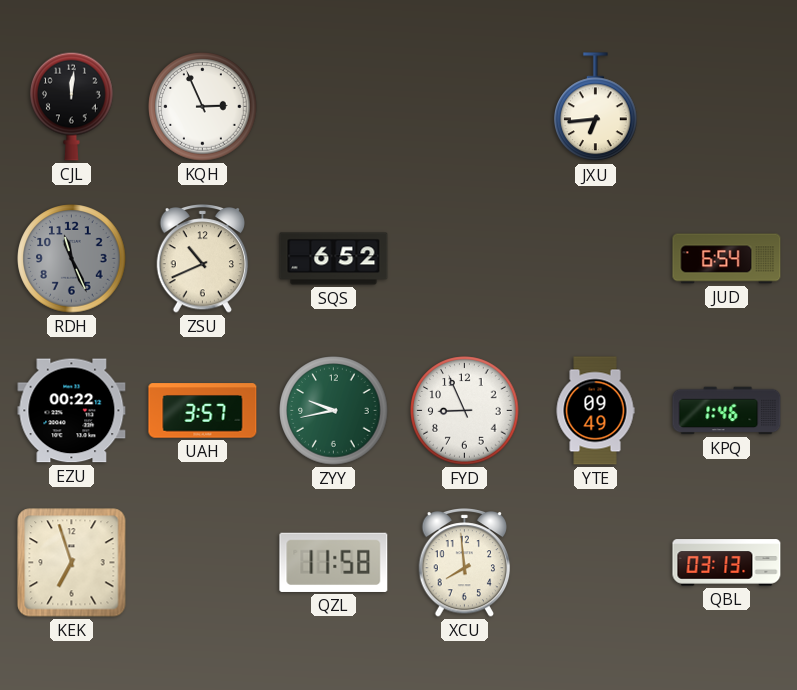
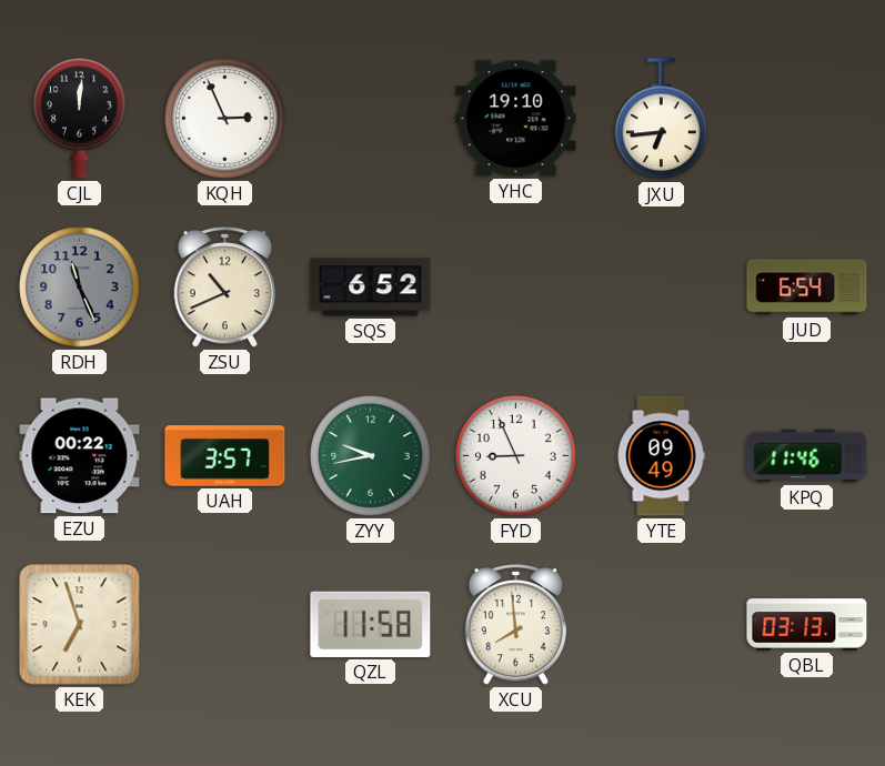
YHC: none -> 19:10 (516, 119)
KPQ: 1:46 -> 11:46 (807, 456)
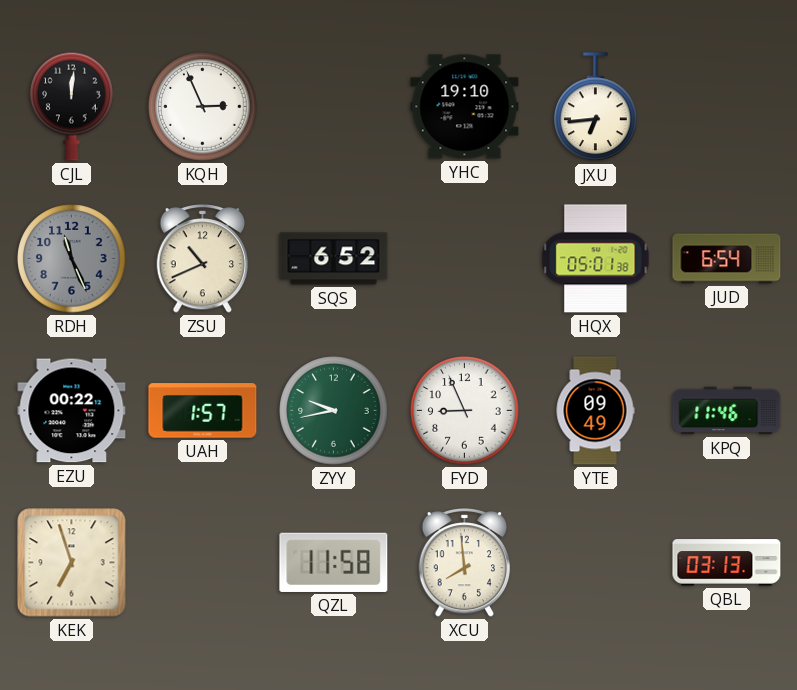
HQX: none -> 05:01 (596, 259)
UAH: 3:57 -> 1:57 (203, 411)
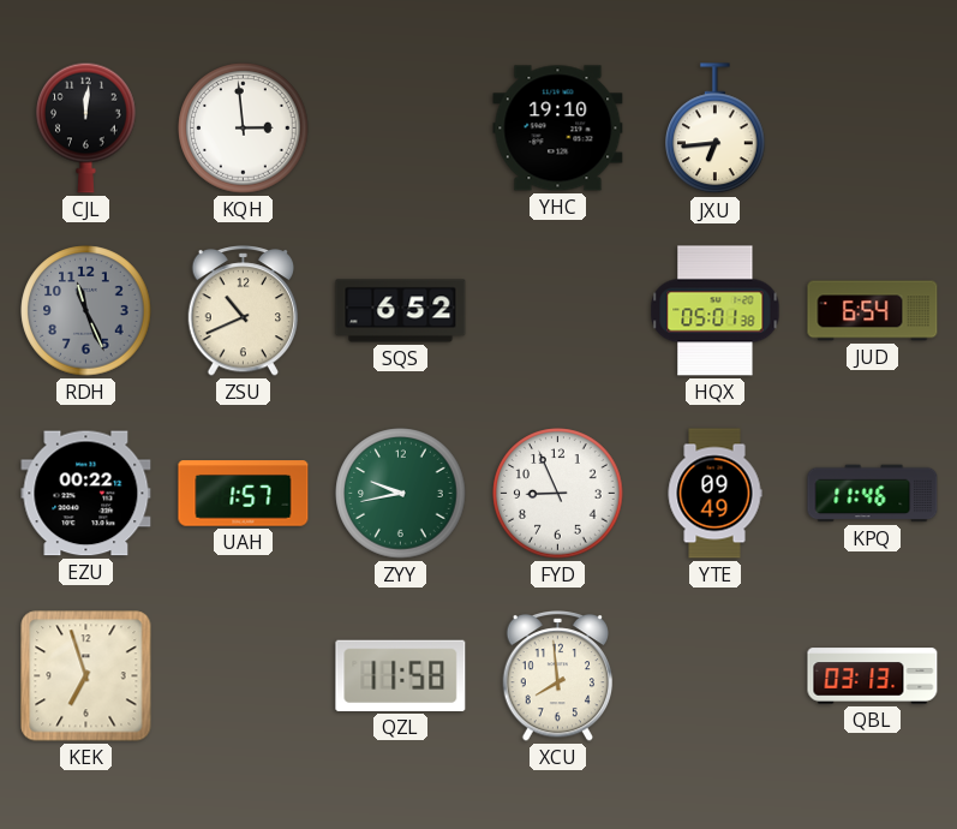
KQH: 2:56 -> 2:59 (244, 129)
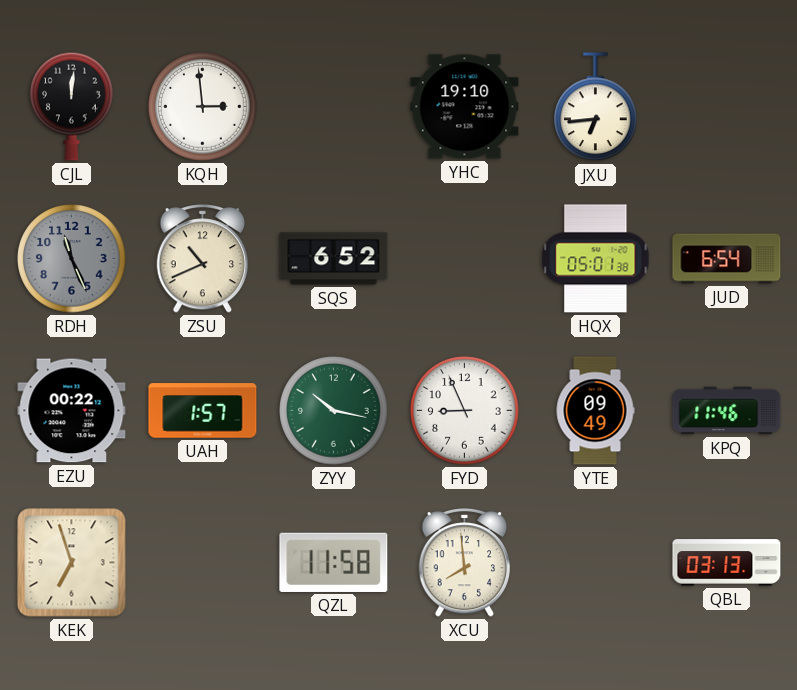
ZYY: 9:43 -> 10:17 (334, 411)
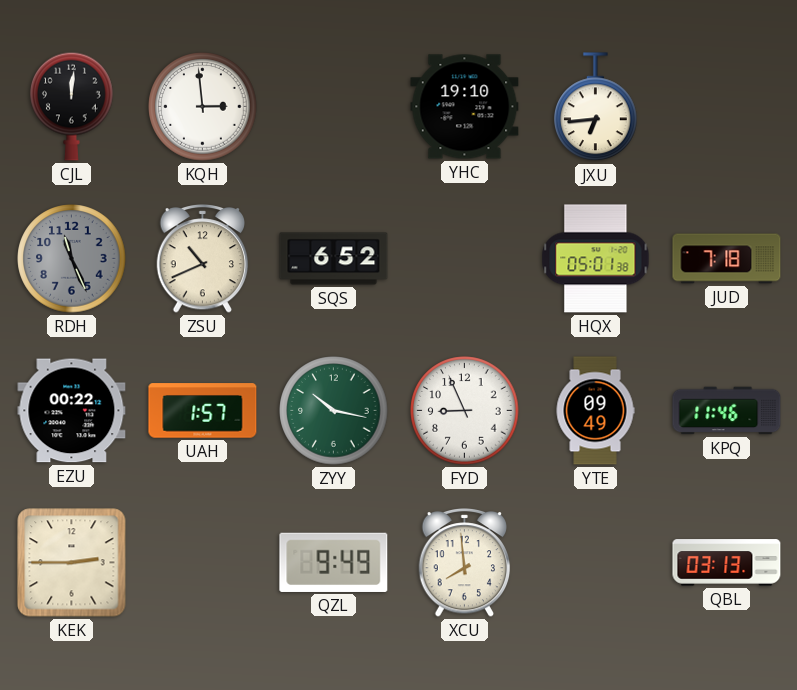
JUD: 6:54 -> 7:18 (727, 259)
KEK: 6:57 -> 2:45 (72, 563)
QZL: 11:58 -> 9:49 (334, 562)
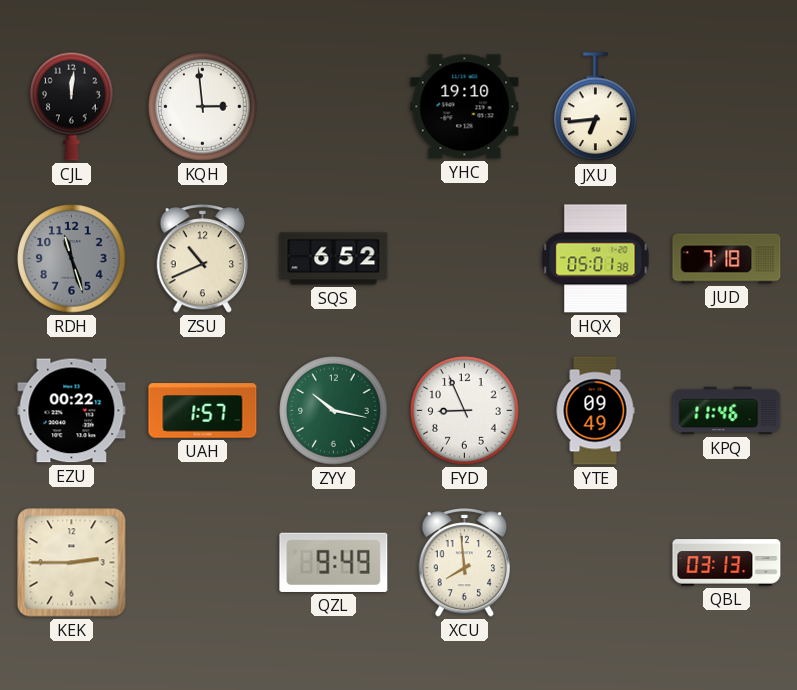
RDH: 11:26 -> 11:27 (72, 259)
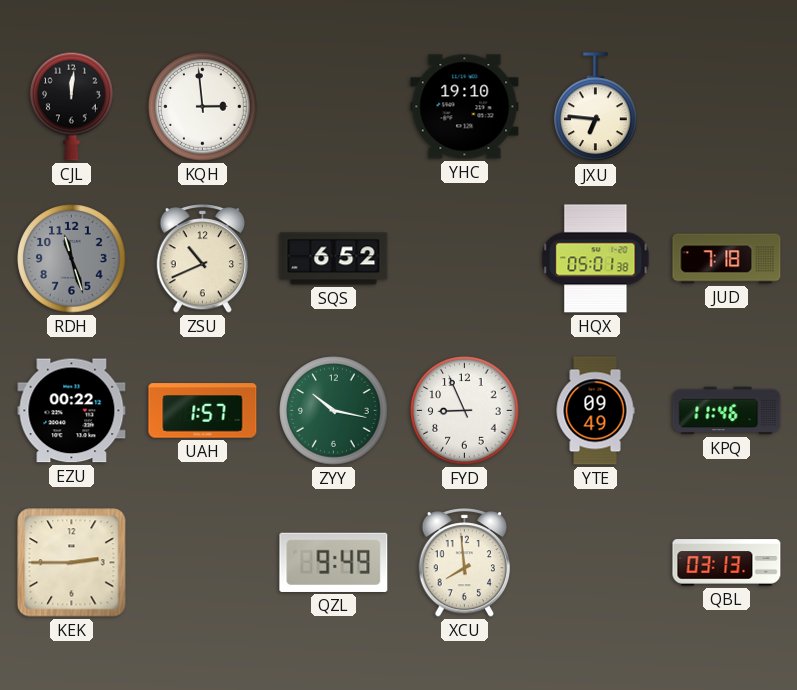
JXU: 6:44 -> 6:46 (596, 107)
